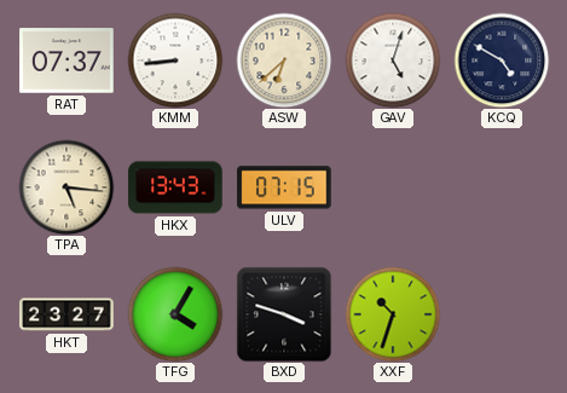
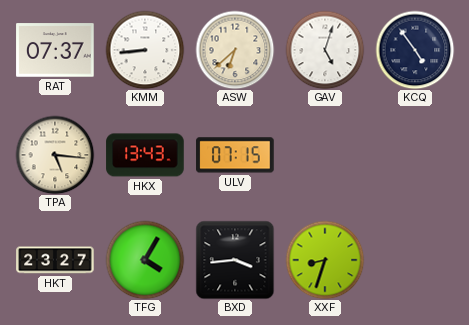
KCQ: 4:50 -> 4:54 (415, 50)
BXD: 3:48 -> 3:44 (235, 260)
XXF: 10:33 -> 8:33 (325, 260)
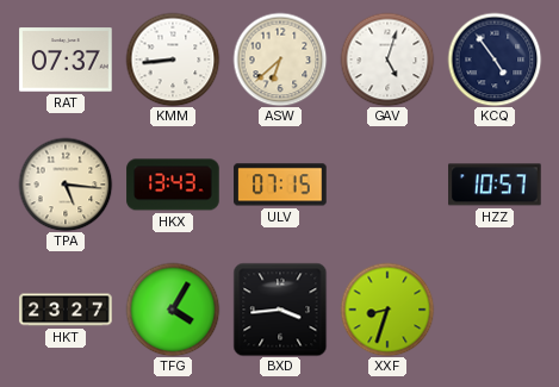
HZZ: none -> 10:57 (495, 185)
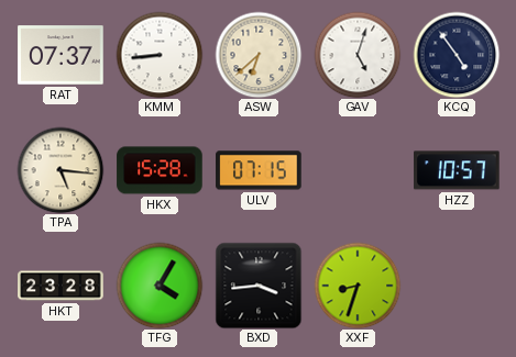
HKX: 13:43 -> 15:28 (160, 170)
HKT: 23:27 -> 23:28 (61, 286)
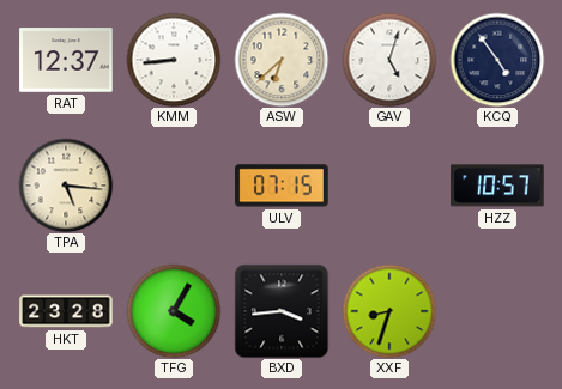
RAT: 07:37 -> 12:37 (66, 60)
HKX: 15:28 -> none (160, 170)
